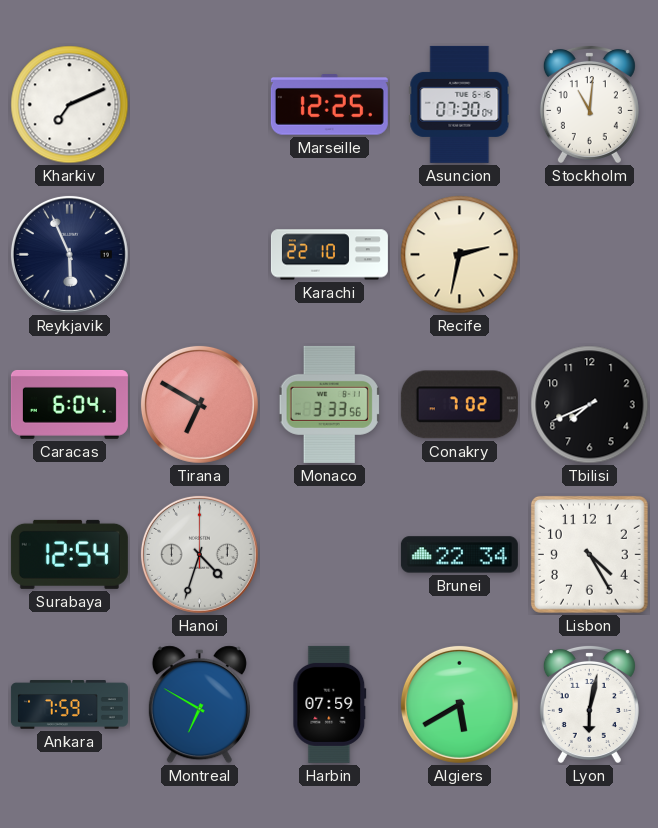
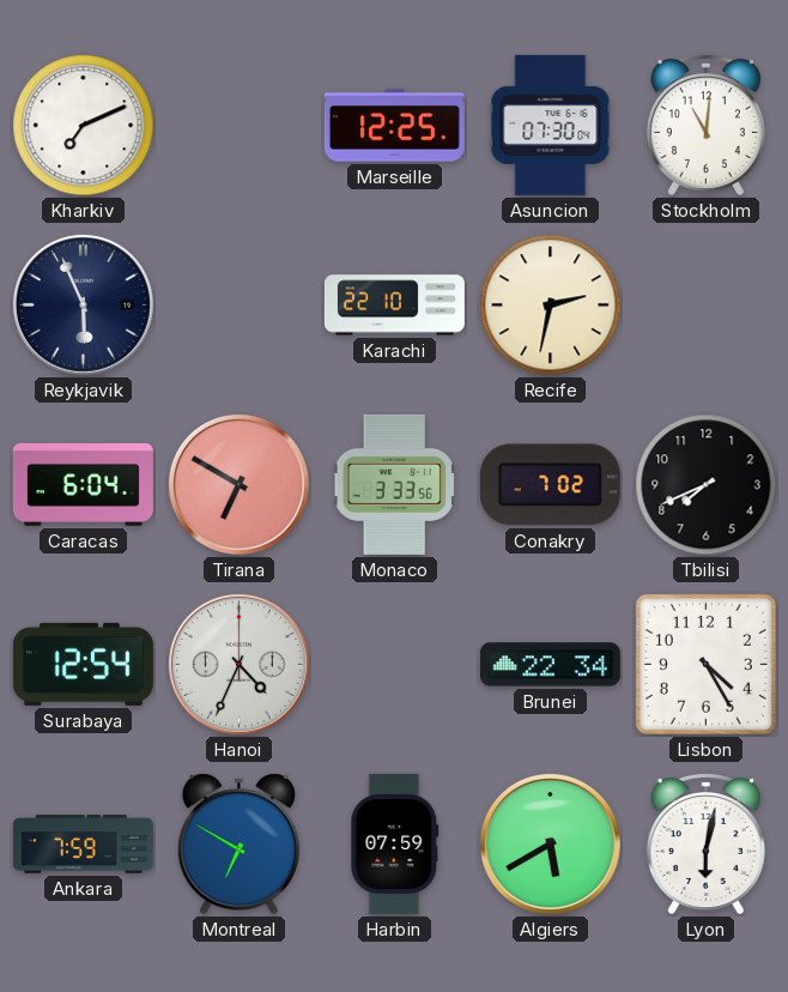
Hanoi: 4:33 -> 4:34 (238, 664)
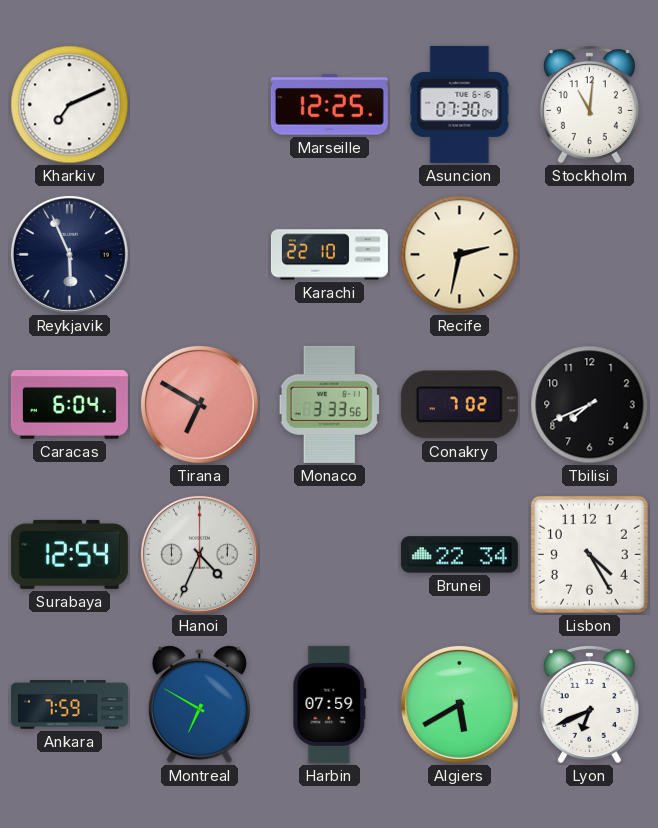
Lyon: 6:02 -> 6:41 (589, 704)
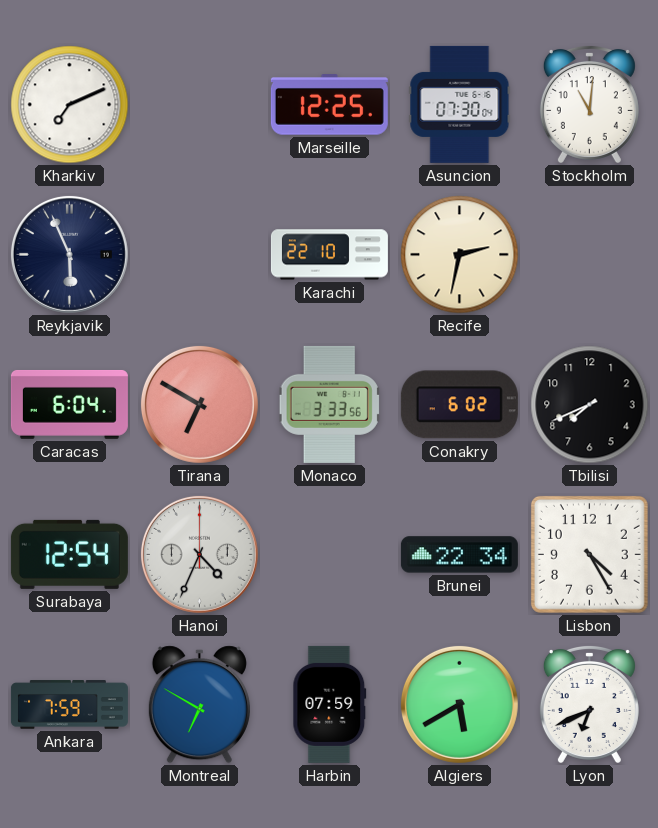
Conakry: 7:02 -> 6:02 (459, 405)
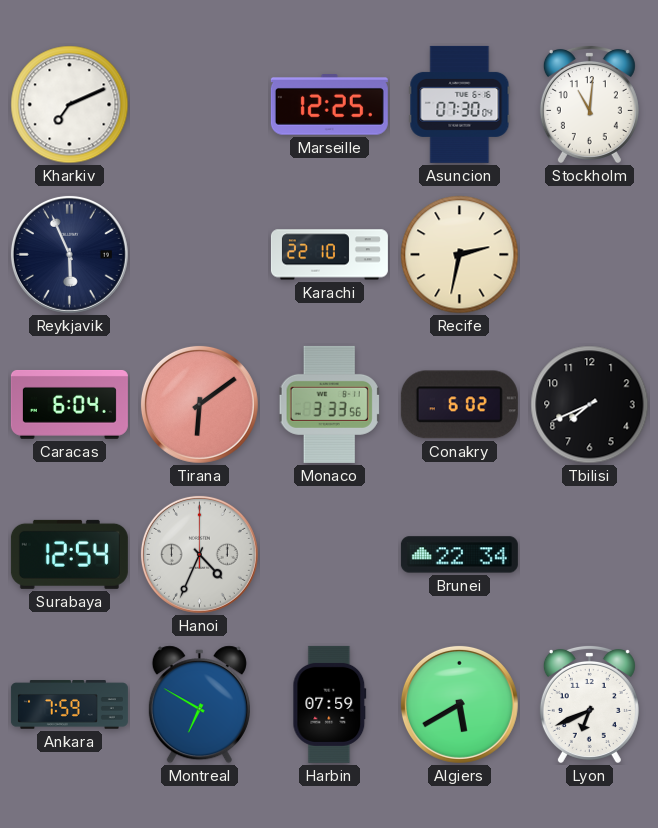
Tirana: 6:50 -> 6:09 (199, 404)
Lisbon: 4:25 -> none (589, 554)
